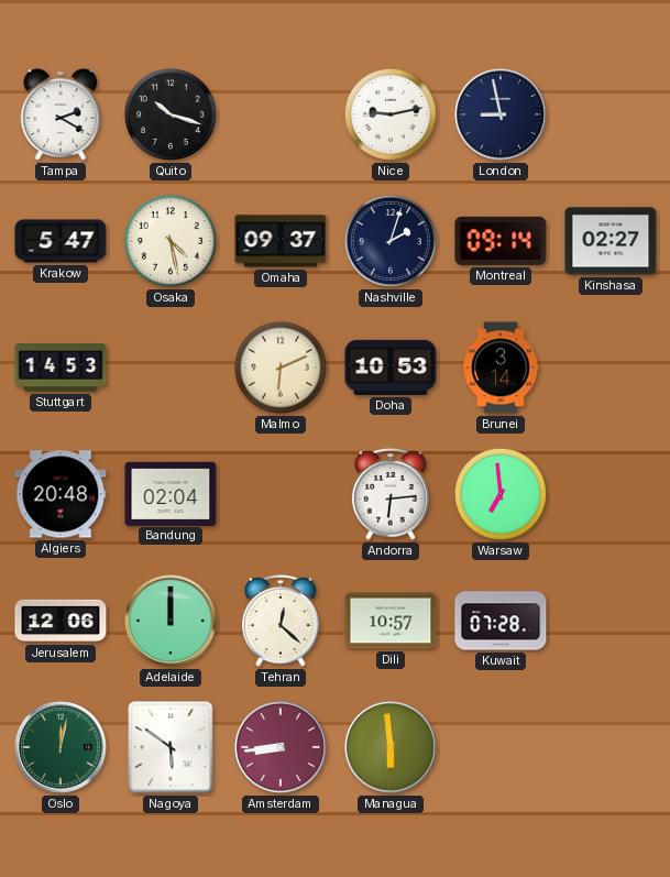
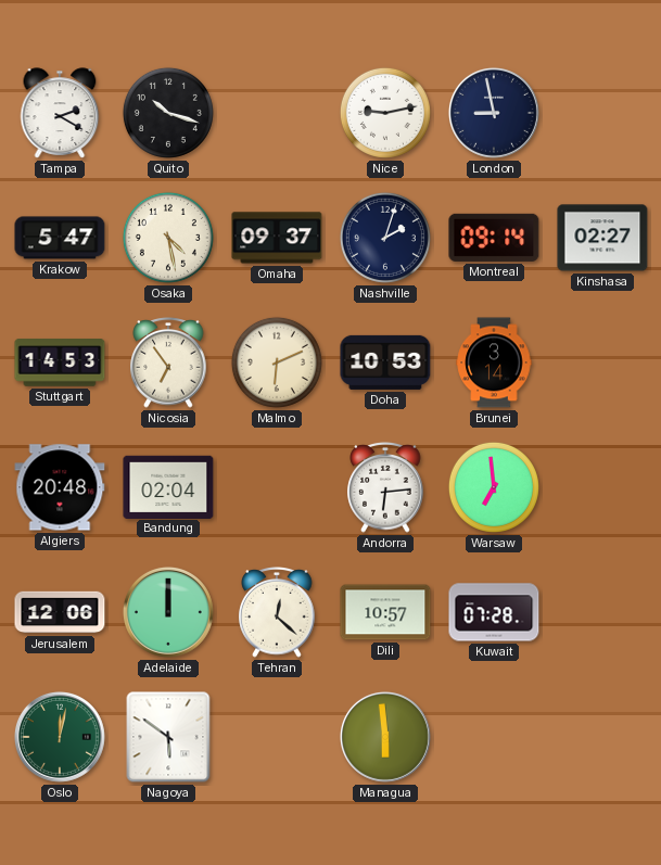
Nicosia: none -> 6:54 (168, 364)
Amsterdam: 8:44 -> none (281, 747)
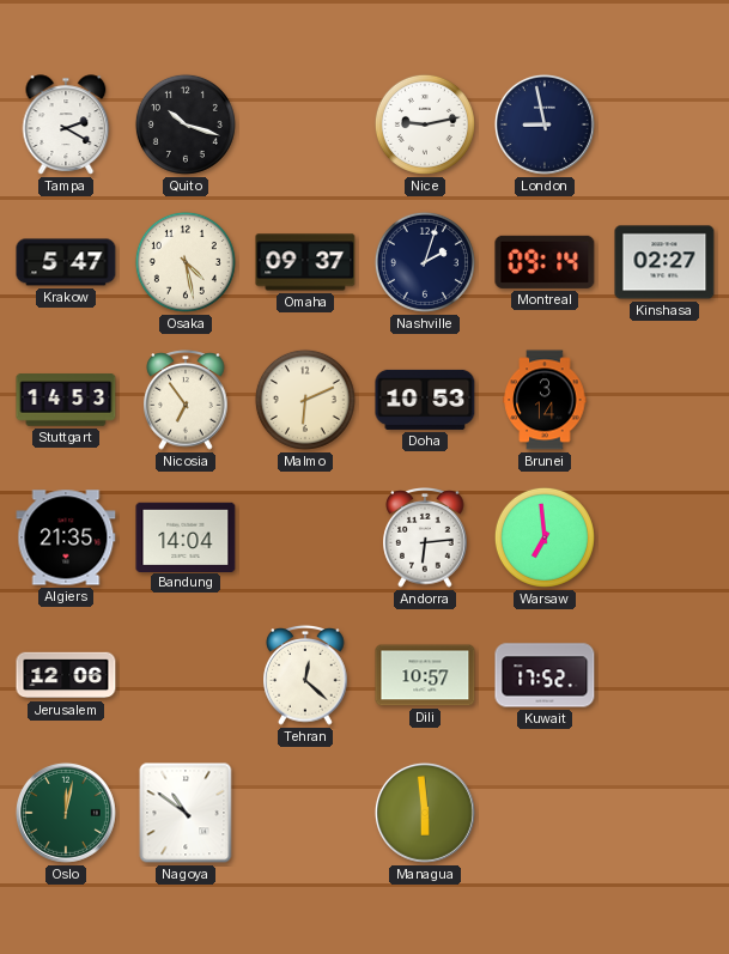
Algiers: 20:48 -> 21:35 (66, 537)
Bandung: 02:04 -> 14:04 (186, 536)
Adelaide: 12:00 -> none (168, 612)
Kuwait: 07:28 -> 17:52 (545, 675)
Nagoya: 5:51 -> 10:51 (186, 813)
